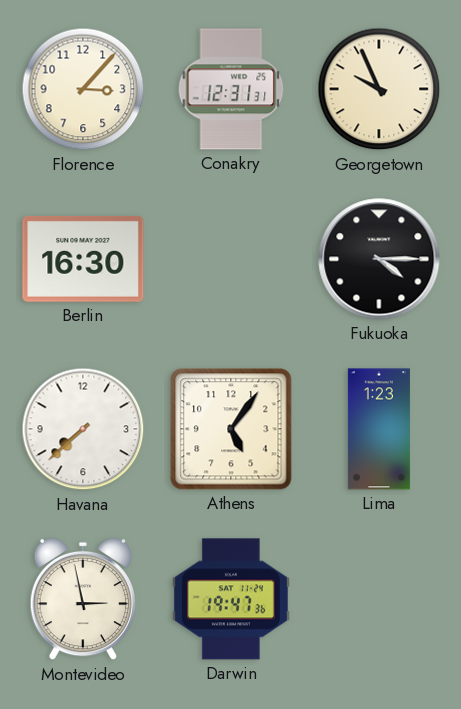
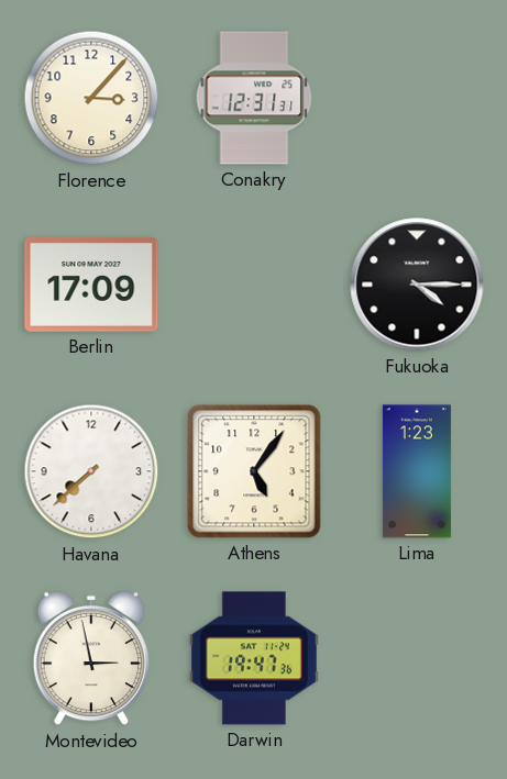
Georgetown: 9:56 -> none (379, 89)
Berlin: 16:30 -> 17:09 (91, 285)
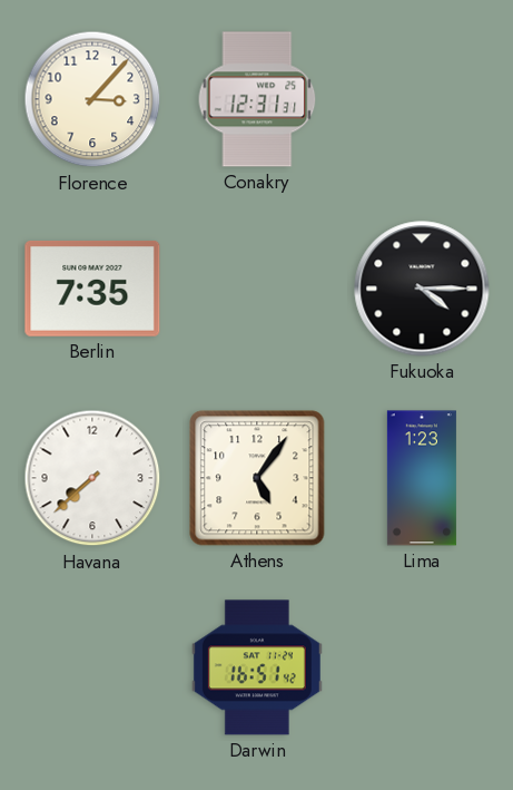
Berlin: 17:09 -> 7:35 (92, 289)
Montevideo: 2:58 -> none (90, 658)
Darwin: 19:47 -> 16:51 (257, 667)
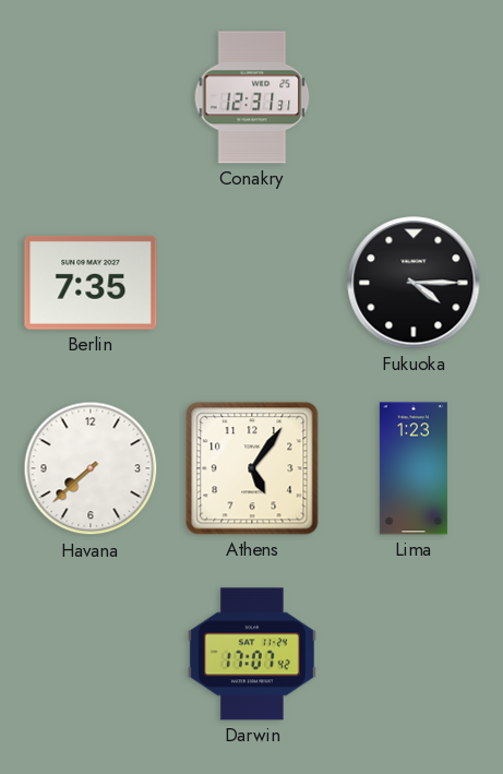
Florence: 3:07 -> none (92, 99)
Darwin: 16:51 -> 17:07 (252, 654)
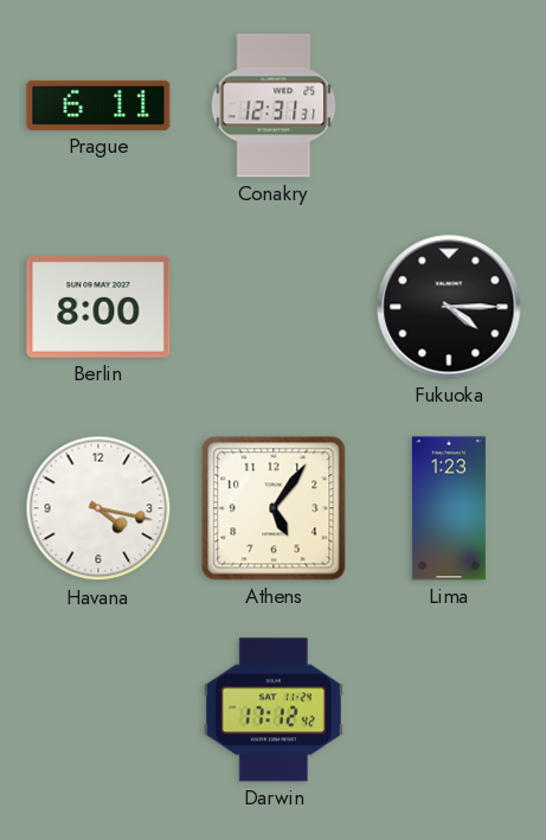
Prague: none -> 6:11 (98, 105)
Berlin: 7:35 -> 8:00 (98, 307)
Havana: 7:38 -> 4:17 (98, 508)
Darwin: 17:07 -> 17:12 (274, 710)
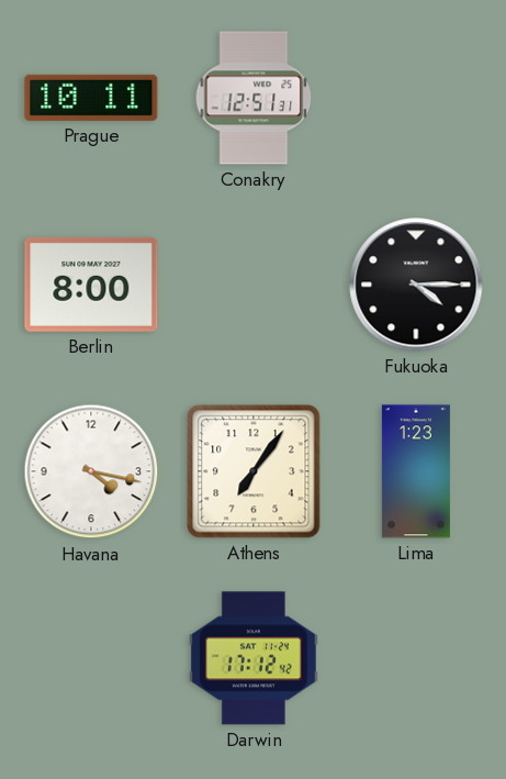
Prague: 6:11 -> 10:11 (91, 98)
Conakry: 12:31 -> 12:51 (254, 98)
Athens: 5:06 -> 7:06 (254, 471)
